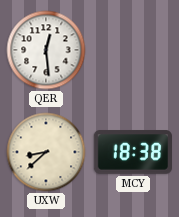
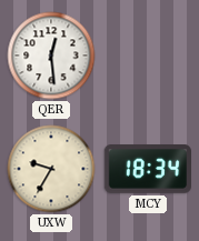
UXW: 8:38 -> 9:35 (51, 169)
MCY: 18:38 -> 18:34 (147, 169)
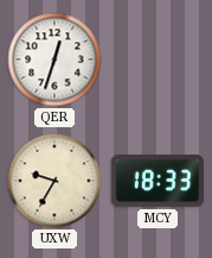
QER: 12:29 -> 12:33 (54, 59)
MCY: 18:34 -> 18:33 (156, 181)
